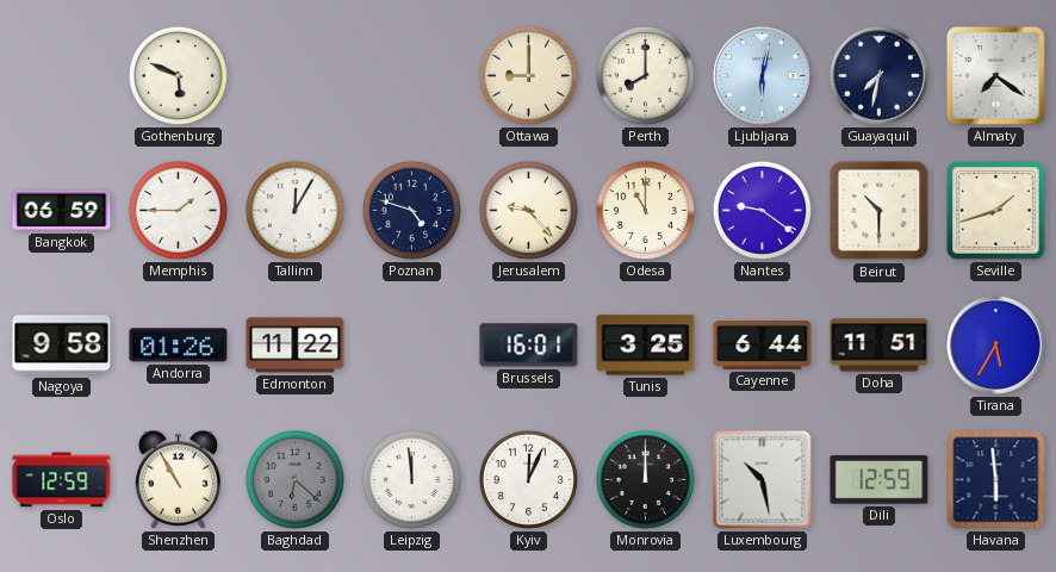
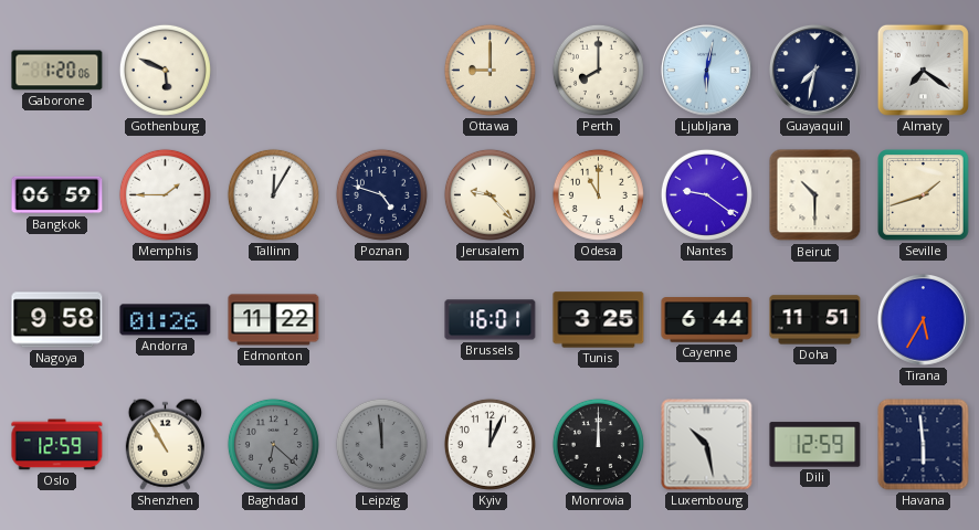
Gaborone: none -> 1:20 (57, 71)
Leipzig dial: white -> grey (381, 444)
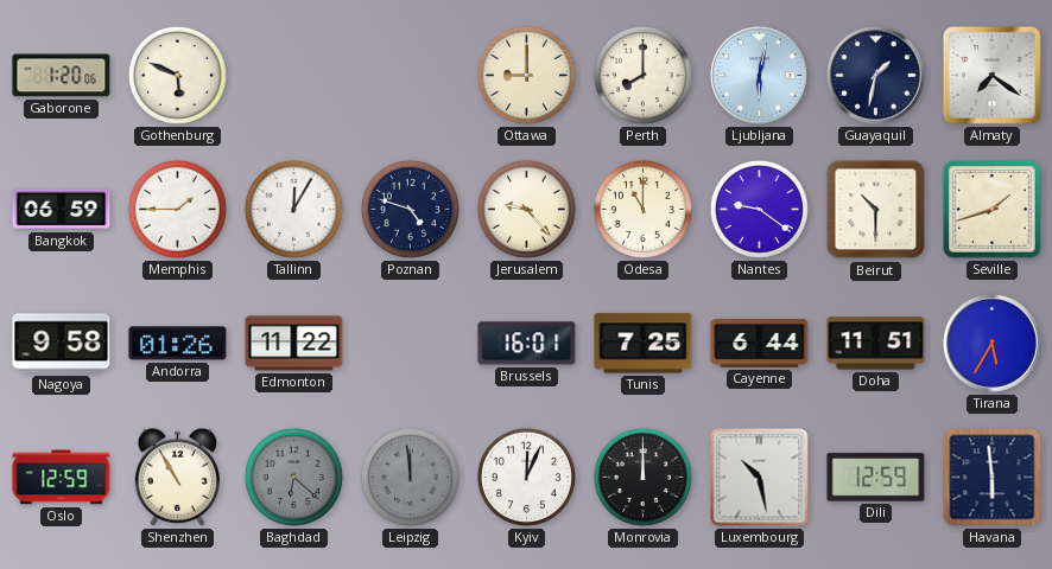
Guayaquil: 7:32 -> 1:32 (876, 76)
Tunis: 3:25 -> 7:25 (644, 344)
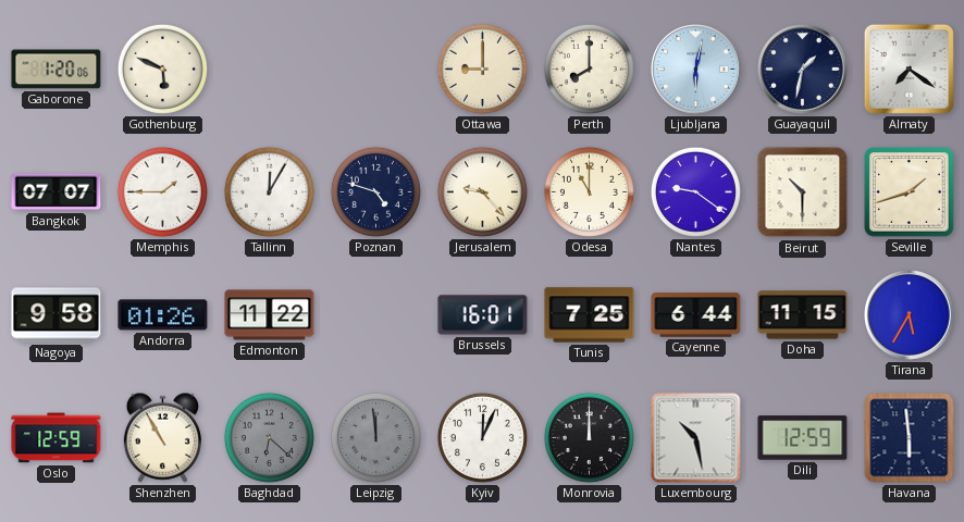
Bangkok: 06:59 -> 07:07 (57, 192)
Doha: 11:51 -> 11:15 (803, 315)
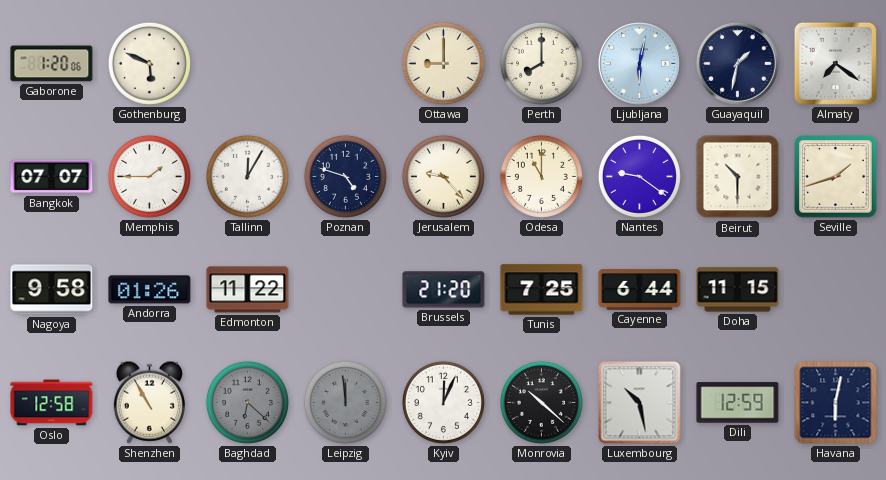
Brussels: 16:01 -> 21:20 (444, 290)
Tirana: 5:35 -> none (910, 315)
Oslo: 12:59 -> 12:58 (52, 403)
Monrovia: 12:00 -> 10:22 (541, 402)
Havana: 5:59 -> 6:02 (836, 403)
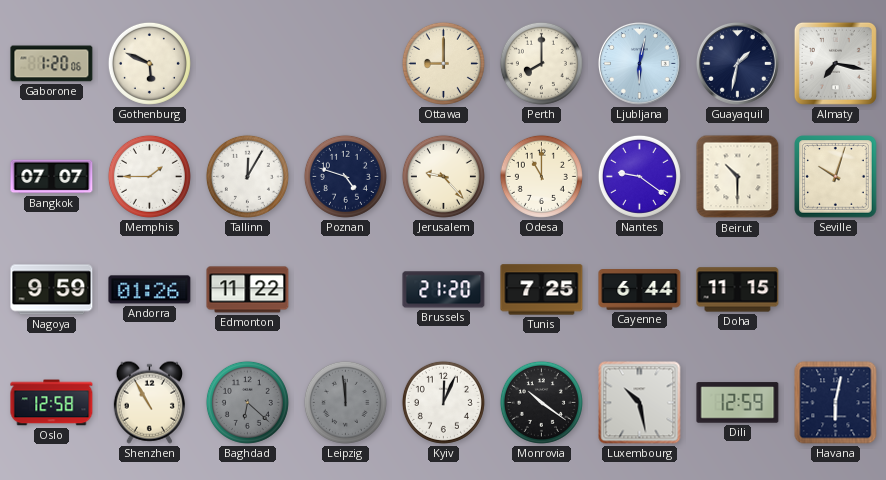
Almaty: 7:21 -> 7:17 (835, 63)
Seville: 1:42 -> 10:03 (836, 177)
Nagoya: 9:58 -> 9:59 (52, 290)
Monrovia: 10:22 -> 10:21 (541, 402)
